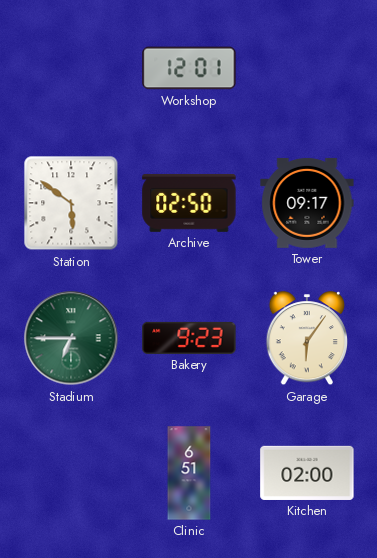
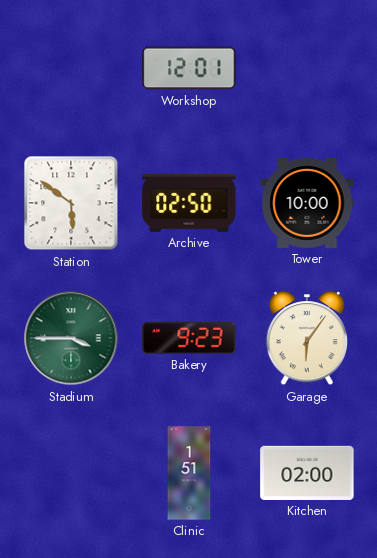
Tower: 09:17 -> 10:00 (307, 203)
Stadium: 6:45 -> 3:45 (71, 338)
Clinic: 6:51 -> 1:51 (189, 473)
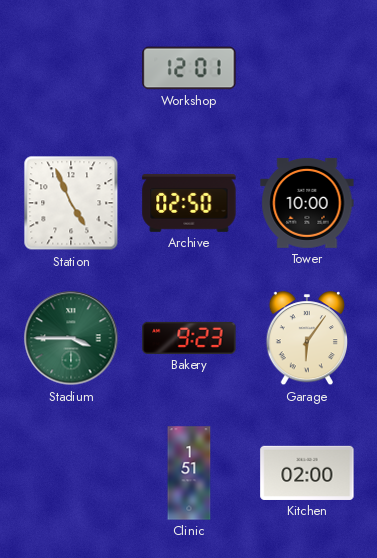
Station: 5:51 -> 4:56 (71, 203)
